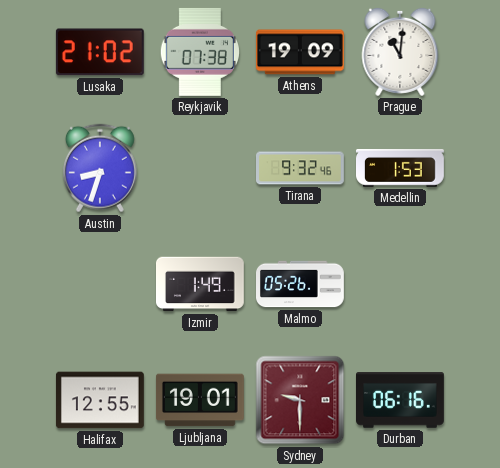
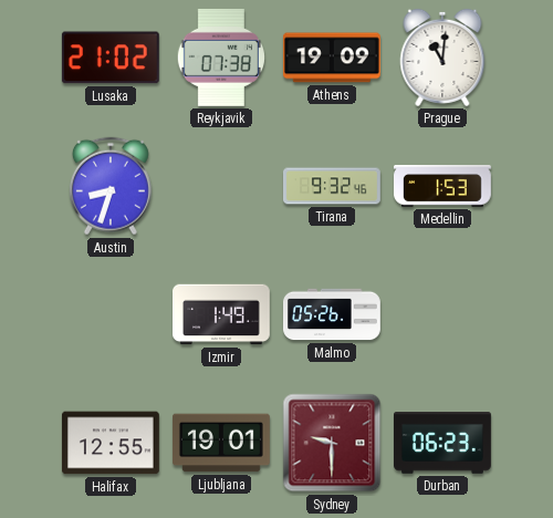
Durban: 06:16 -> 06:23 (444, 443)
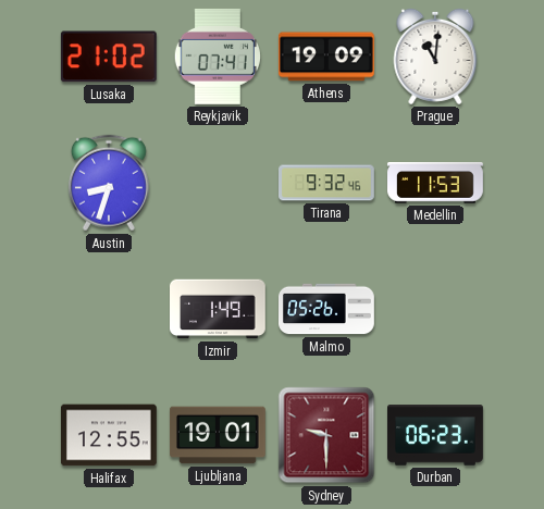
Reykjavik: 07:38 -> 07:41 (218, 57)
Medellin: 1:53 -> 11:53 (436, 183)
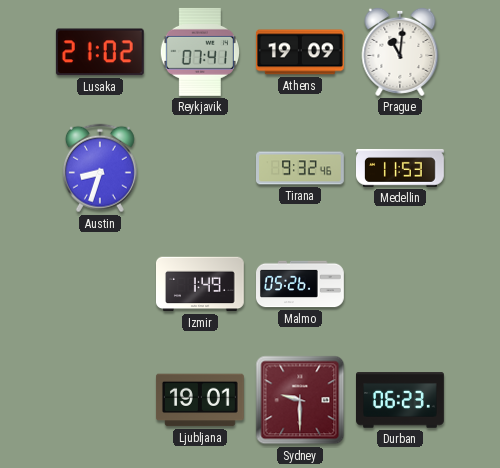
Halifax: 12:55 -> none (109, 435)
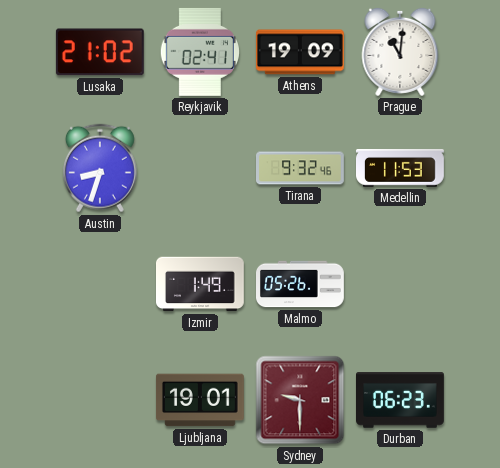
Reykjavik: 07:41 -> 02:41 (200, 52)
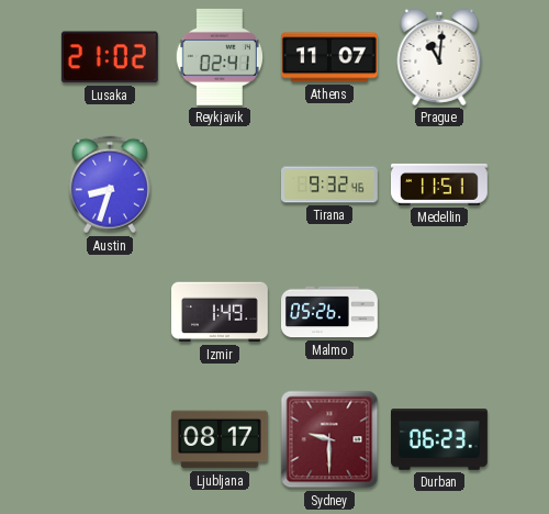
Athens: 19:09 -> 11:07 (329, 57)
Medellin: 11:53 -> 11:51 (440, 185)
Ljubljana: 19:01 -> 08:17 (220, 439)
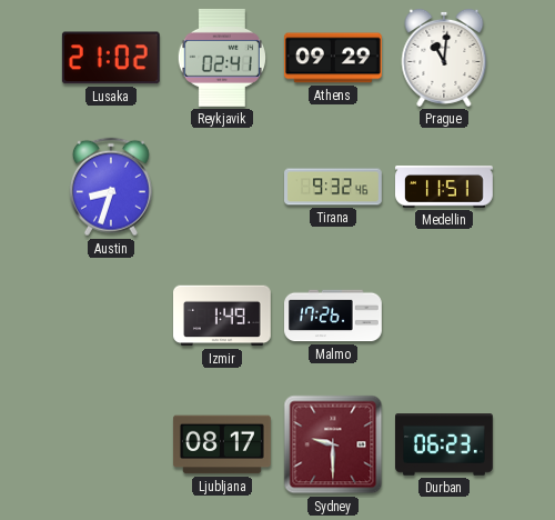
Athens: 11:07 -> 09:29 (333, 58)
Malmo: 05:26 -> 17:26 (334, 316)
